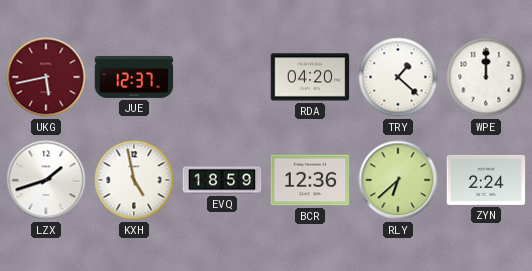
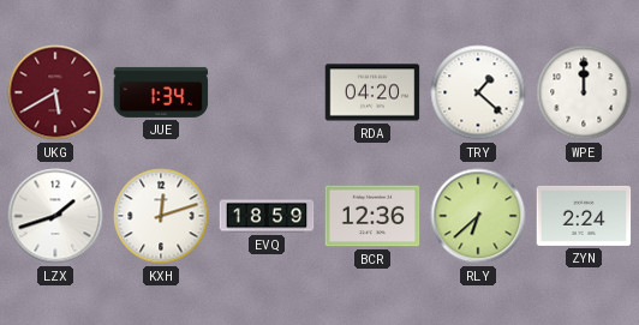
UKG: 5:43 -> 5:40 (55, 92)
JUE: 12:37 -> 1:34 (161, 92)
KXH: 4:58 -> 12:12 (161, 216)
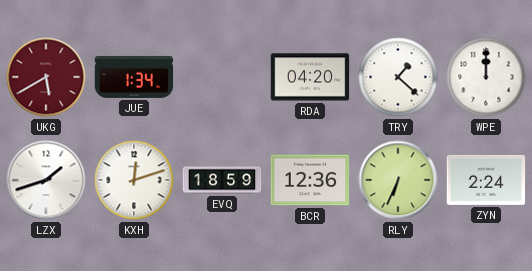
RLY: 6:38 -> 6:34 (398, 180)
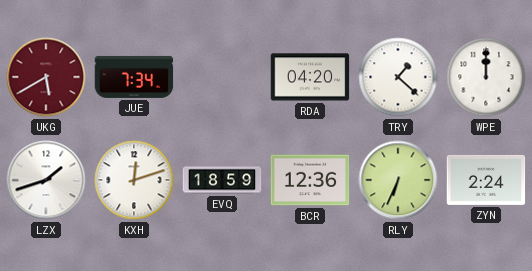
JUE: 1:34 -> 7:34 (134, 77)
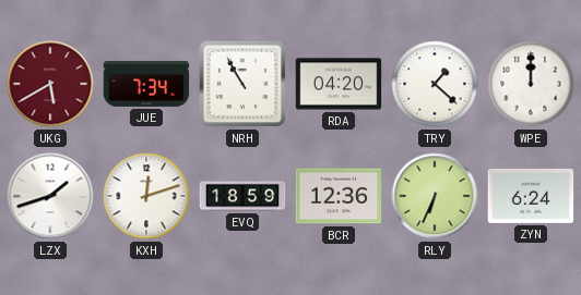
NRH: none -> 10:55 (242, 84)
ZYN: 2:24 -> 6:24 (531, 196)
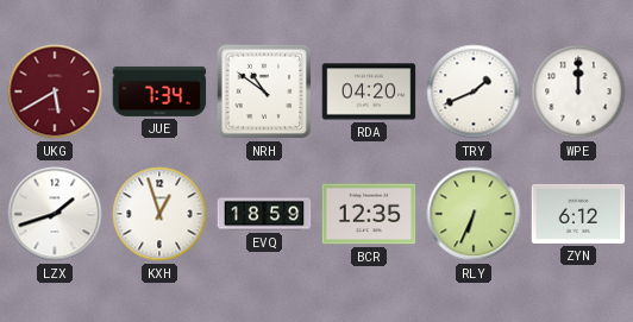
NRH: 10:55 -> 10:51 (264, 91)
TRY: 1:22 -> 1:41 (474, 91)
KXH: 12:12 -> 12:57 (159, 214)
BCR: 12:36 -> 12:35 (369, 214)
ZYN: 6:24 -> 6:12 (578, 214)
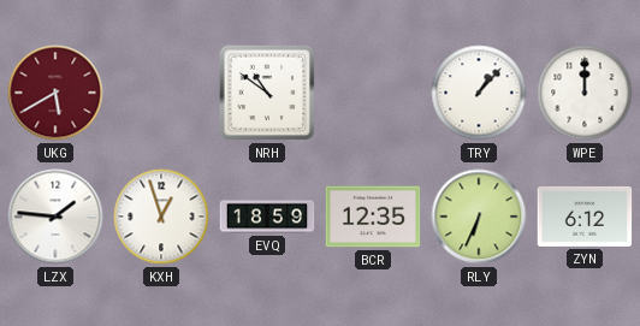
JUE: 7:34 -> none (159, 91)
RDA: 04:20 -> none (369, 91)
TRY: 1:41 -> 1:07 (479, 93)
LZX: 1:42 -> 1:46 (55, 217)
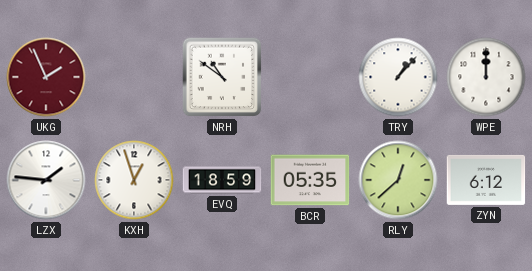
UKG: 5:40 -> 1:56 (46, 77)
BCR: 12:35 -> 05:35 (310, 180)
RLY: 6:34 -> 12:38 (398, 180)
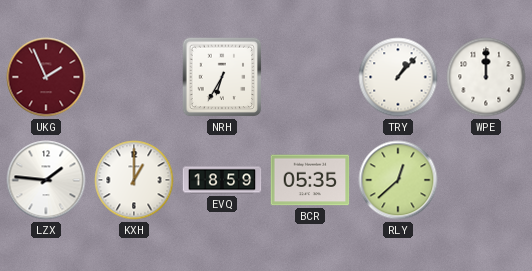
NRH: 10:51 -> 6:35 (222, 77)
KXH: 12:57 -> 1:00 (134, 180)
ZYN: 6:12 -> none (486, 180)
